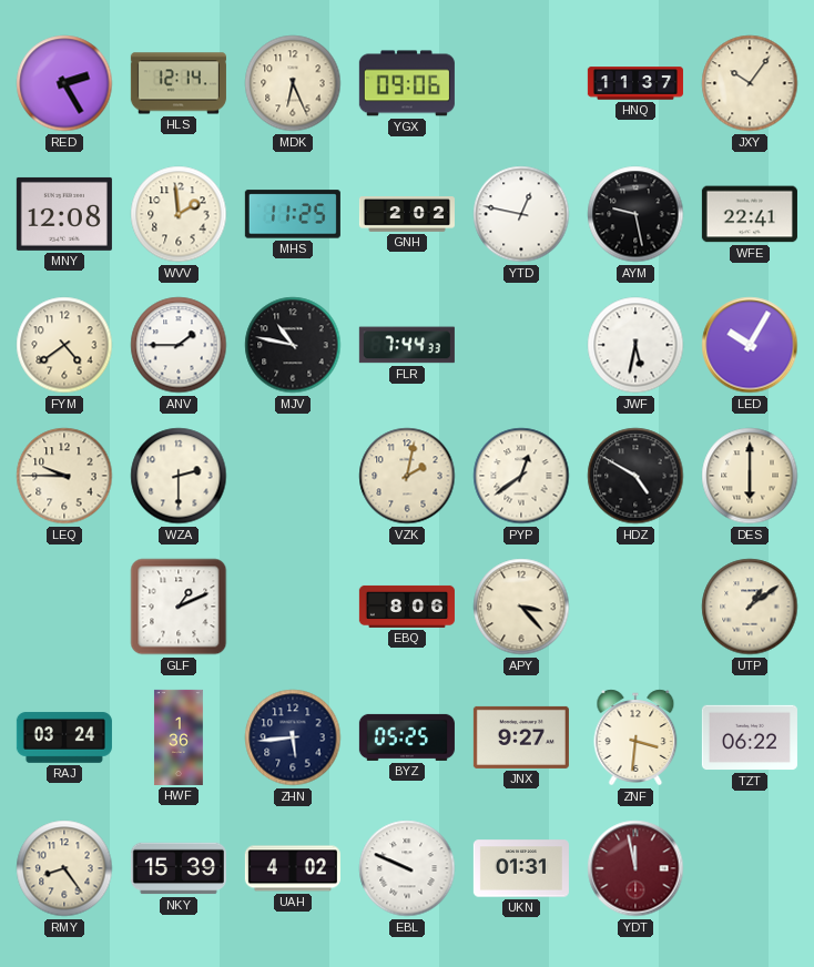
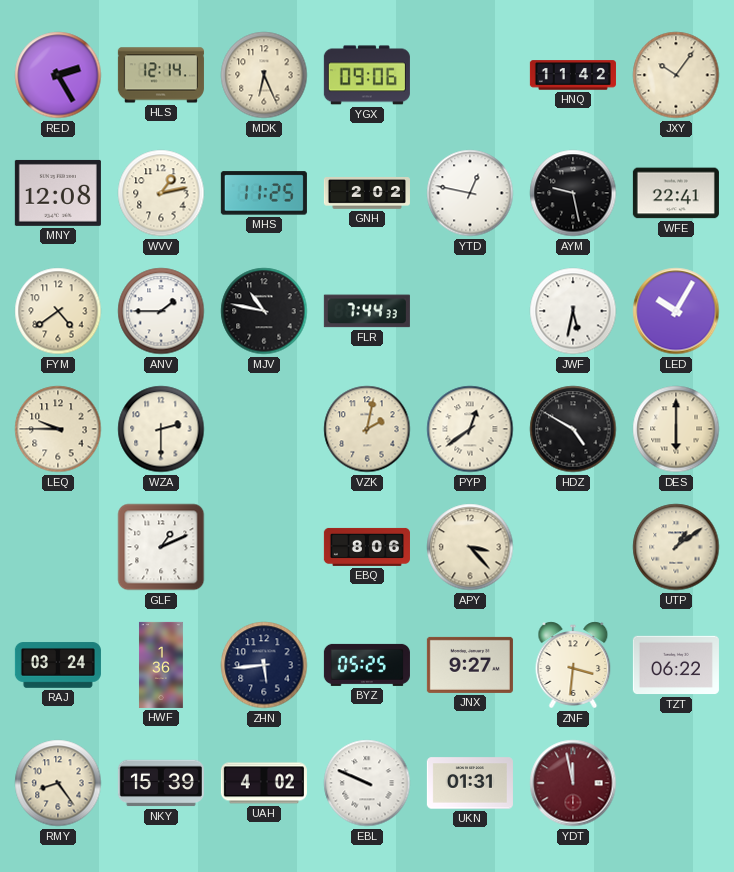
HNQ: 11:37 -> 11:42 (573, 75)
WVV: 1:59 -> 1:13 (161, 193)
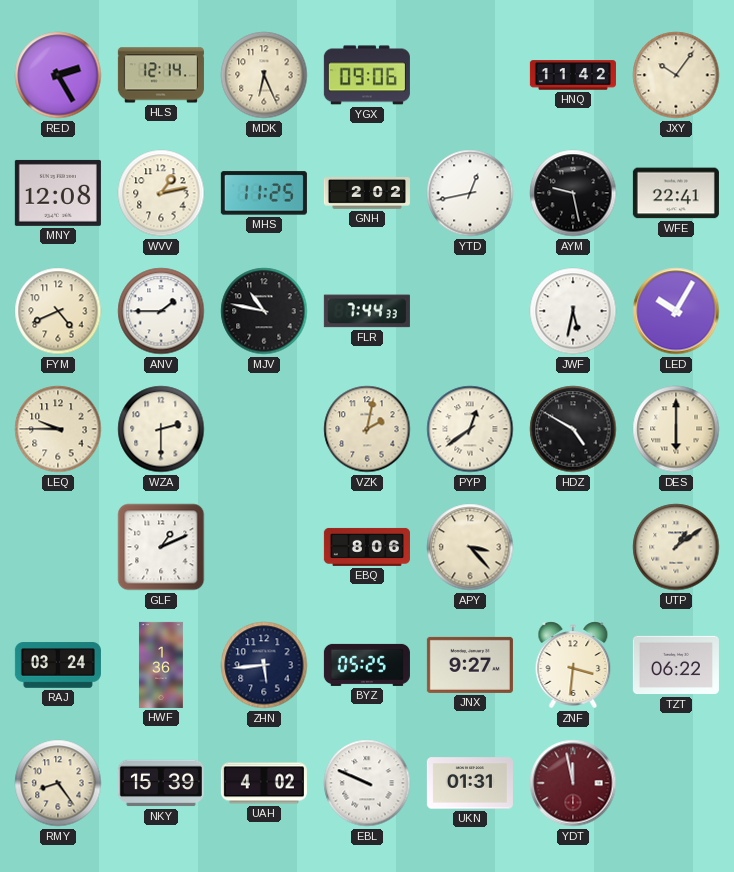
YTD: 12:47 -> 12:43 (470, 193)
FYM: 4:39 -> 4:41 (58, 311)
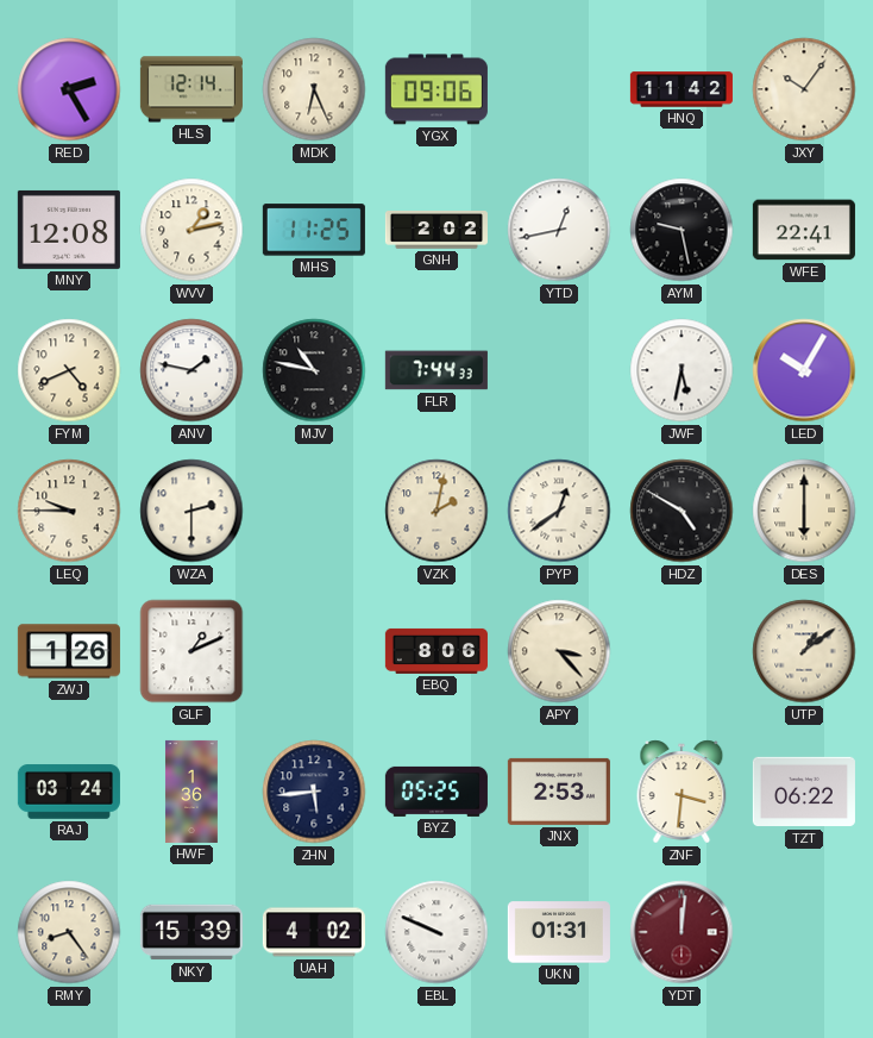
ANV: 1:45 -> 1:47 (191, 370)
ZWJ: none -> 1:26 (69, 651)
JNX: 9:27 -> 2:53 (559, 792)
YDT: 11:58 -> 12:01 (682, 932)
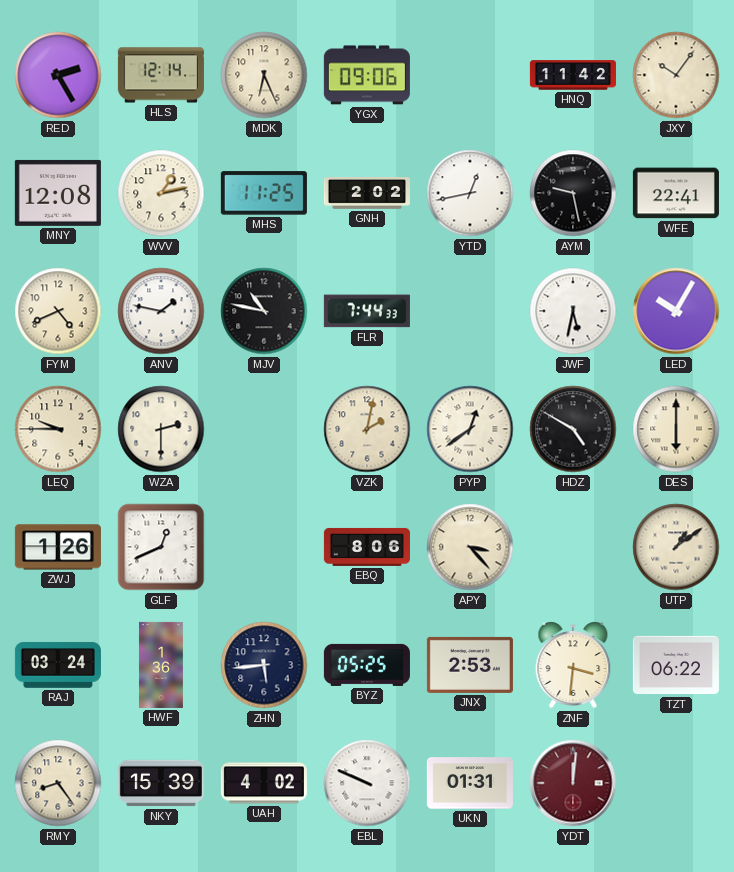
GLF: 1:11 -> 12:41 (161, 547)
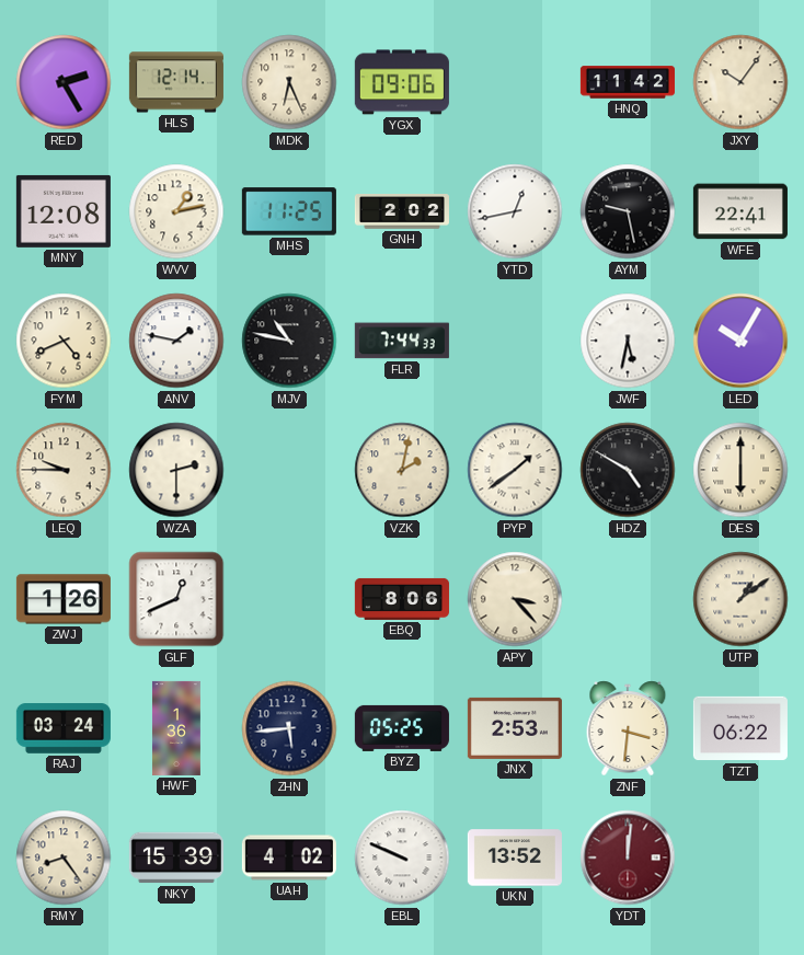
PYP: 12:39 -> 1:39 (515, 470)
UKN: 01:31 -> 13:52 (515, 858)
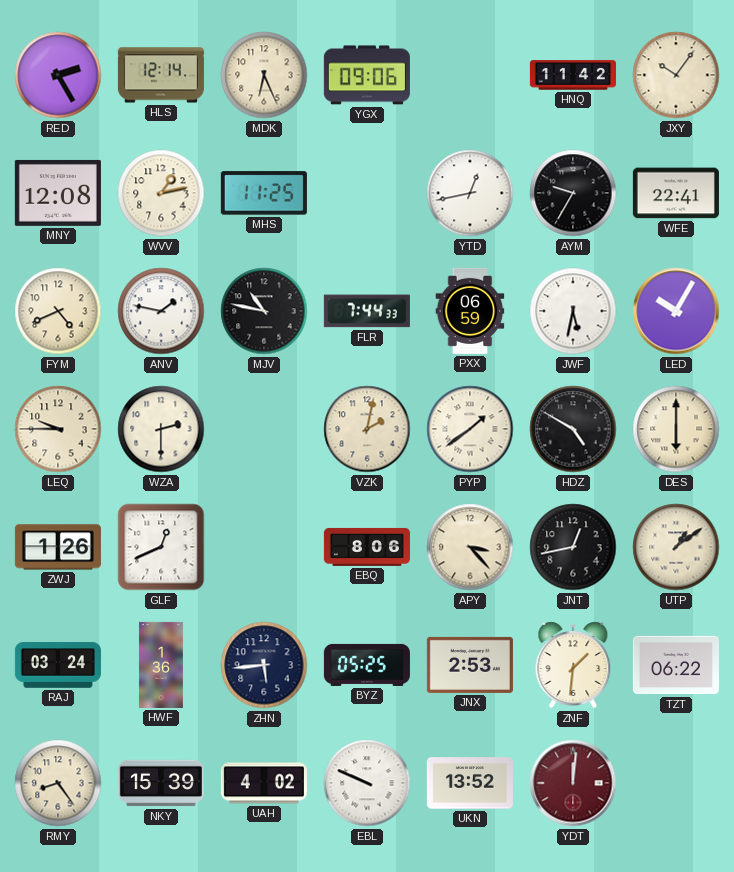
GNH: 2:02 -> none (402, 212)
AYM: 9:28 -> 9:35 (573, 193)
PXX: none -> 06:59 (470, 311)
JNT: none -> 12:43 (573, 547)
ZNF: 3:31 -> 1:31 (573, 665)
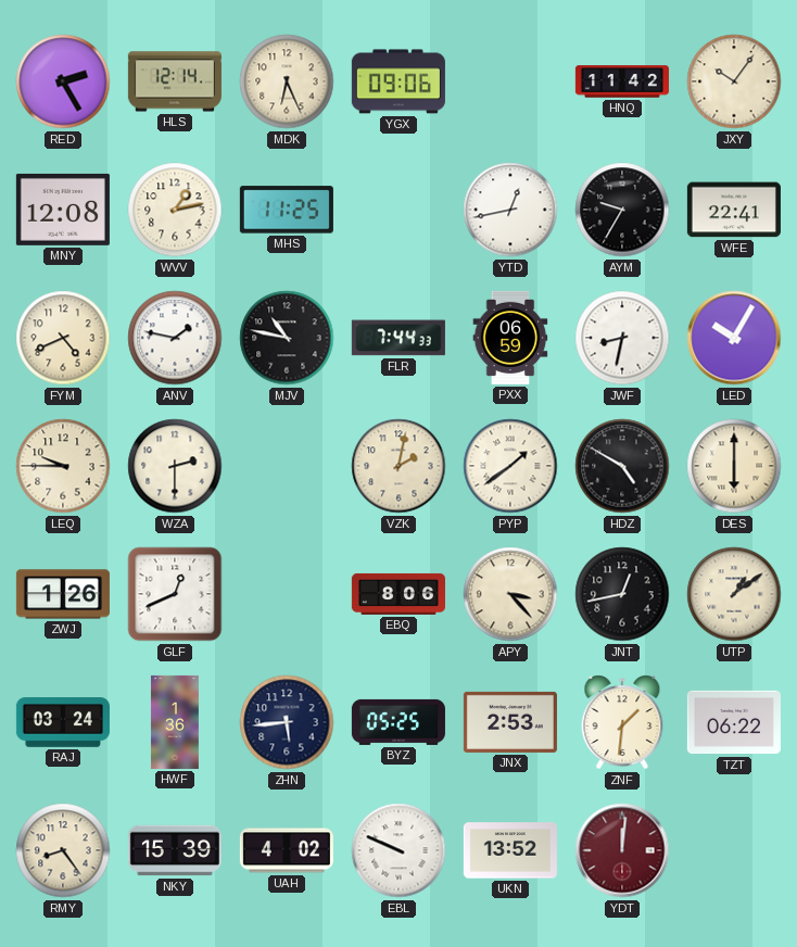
JWF: 5:32 -> 8:32 (622, 338)
